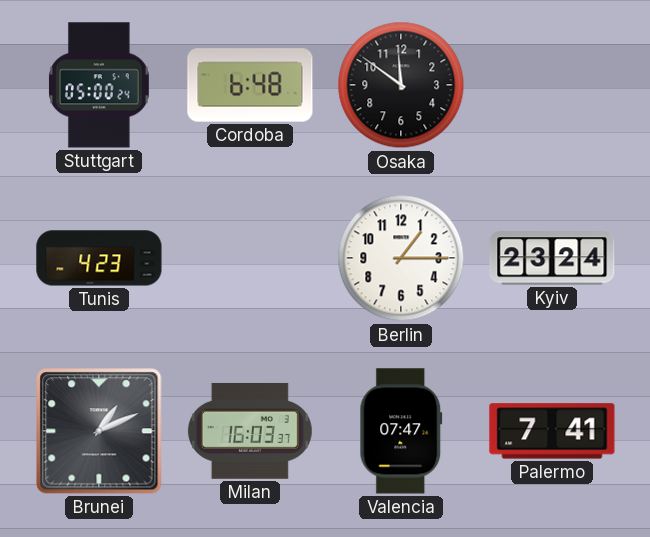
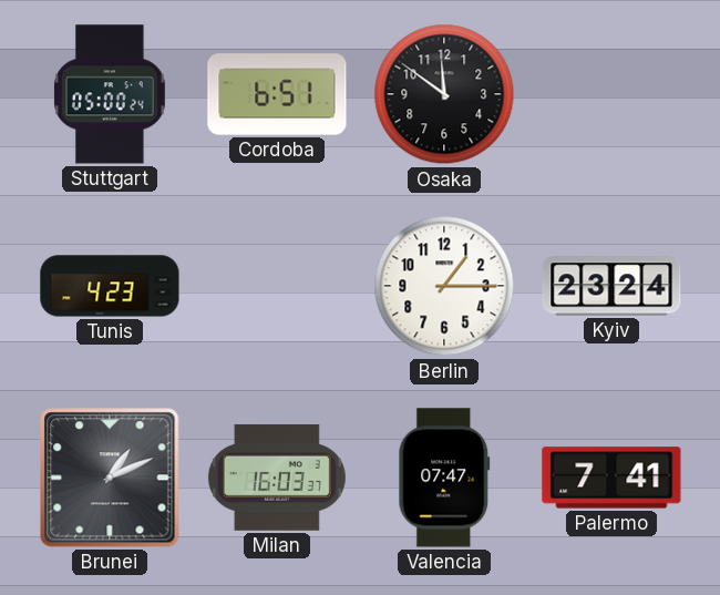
Cordoba: 6:48 -> 6:51 (277, 94)
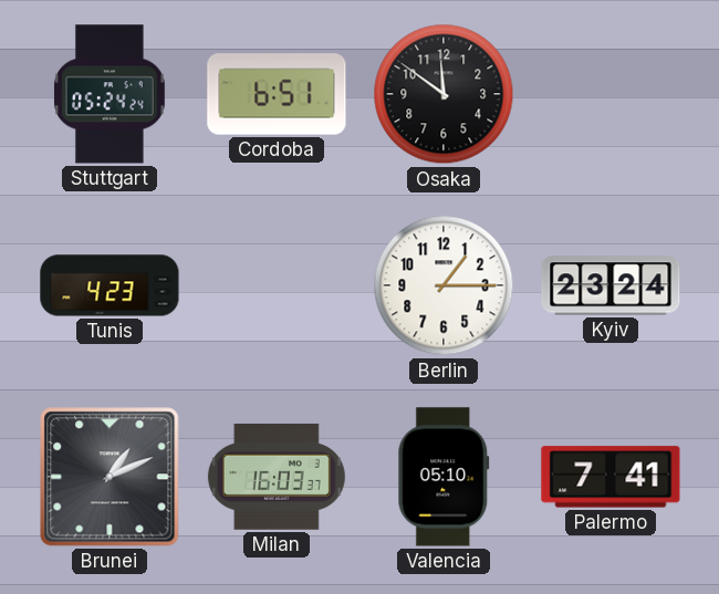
Stuttgart: 05:00 -> 05:24 (110, 94)
Valencia: 07:47 -> 05:10 (444, 477)
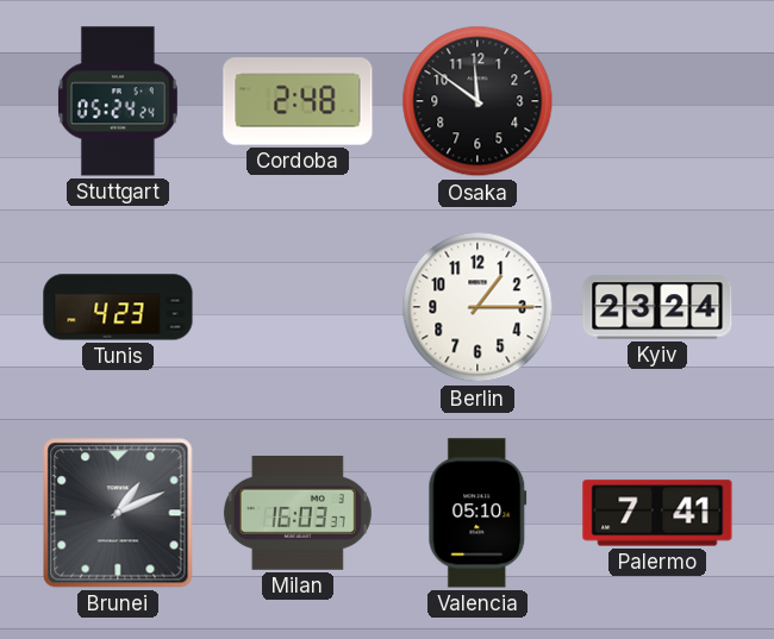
Cordoba: 6:51 -> 2:48 (298, 101)
